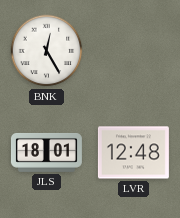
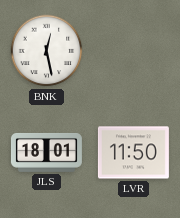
BNK: 12:25 -> 12:28 (47, 51)
LVR: 12:48 -> 11:50 (133, 153)
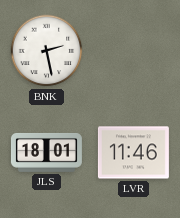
BNK: 12:28 -> 2:28 (47, 51)
LVR: 11:50 -> 11:46 (133, 153)
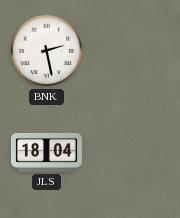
JLS: 18:01 -> 18:04 (46, 152)
LVR: 11:46 -> none (133, 153)
